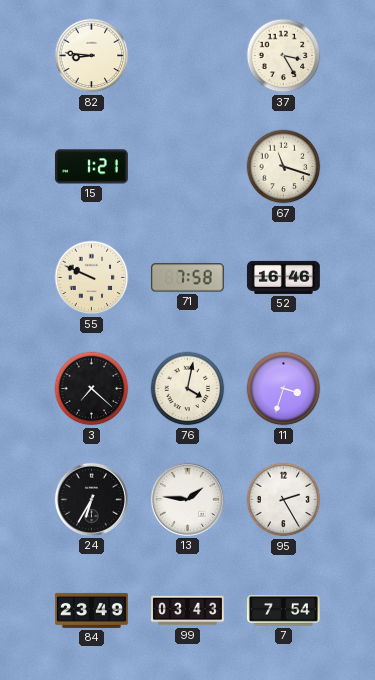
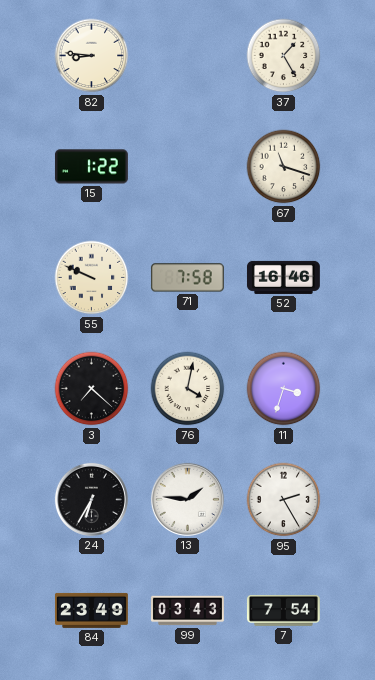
37: 3:25 -> 1:25 (284, 56)
15: 1:21 -> 1:22 (91, 167)
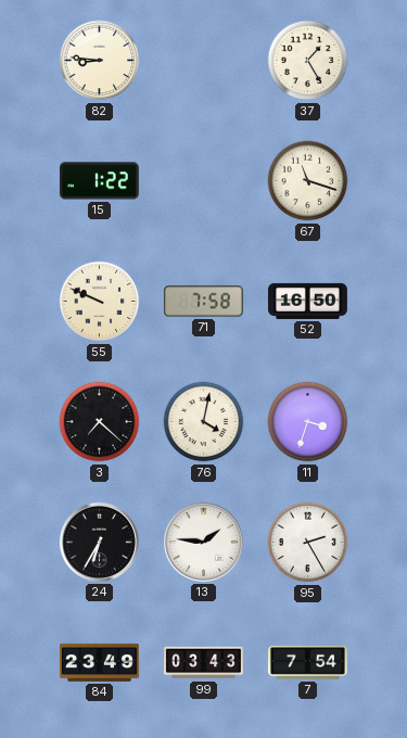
52: 16:46 -> 16:50 (307, 301)
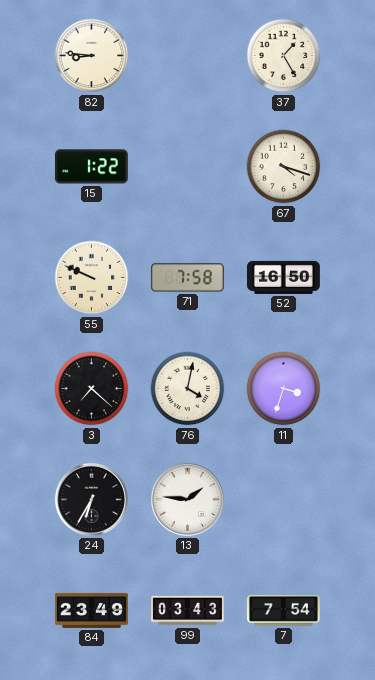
67: 11:18 -> 4:18 (284, 167)
95: 2:25 -> none (308, 543)
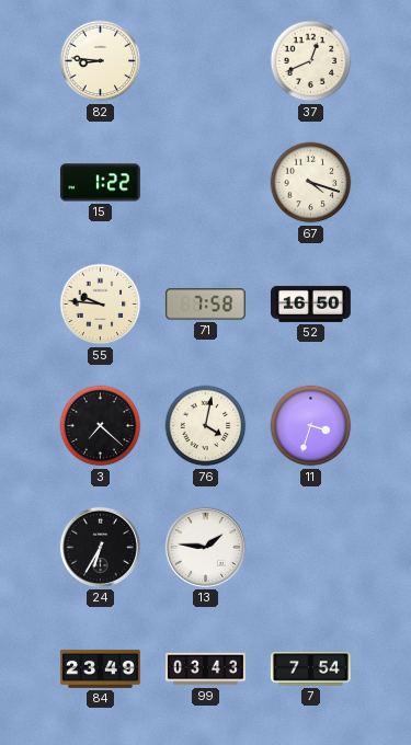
37: 1:25 -> 12:41 (311, 61)
55: 9:49 -> 9:46 (101, 305)
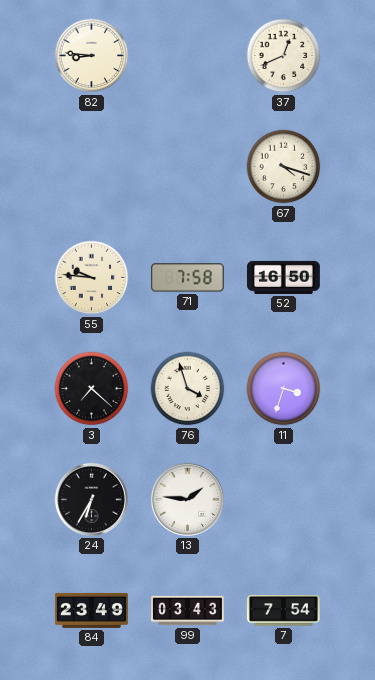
15: 1:22 -> none (100, 183)
76: 4:02 -> 3:57 (188, 389)
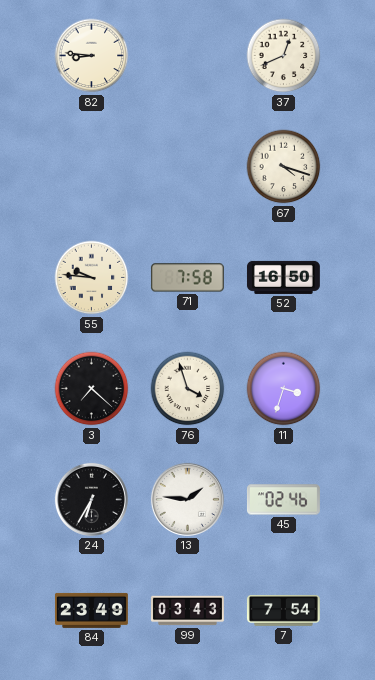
45: none -> 02:46 (283, 500)
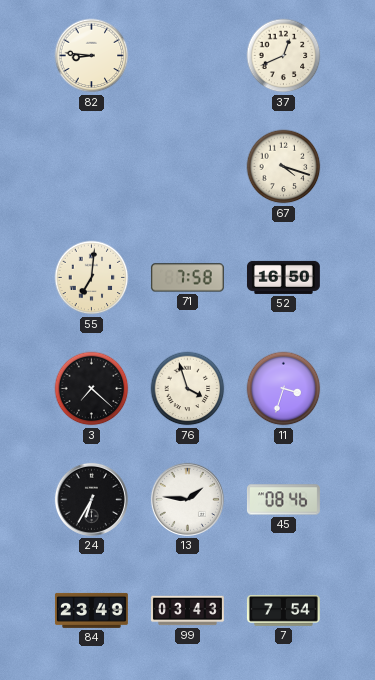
55: 9:46 -> 7:01 (92, 278)
45: 02:46 -> 08:46 (283, 500)
